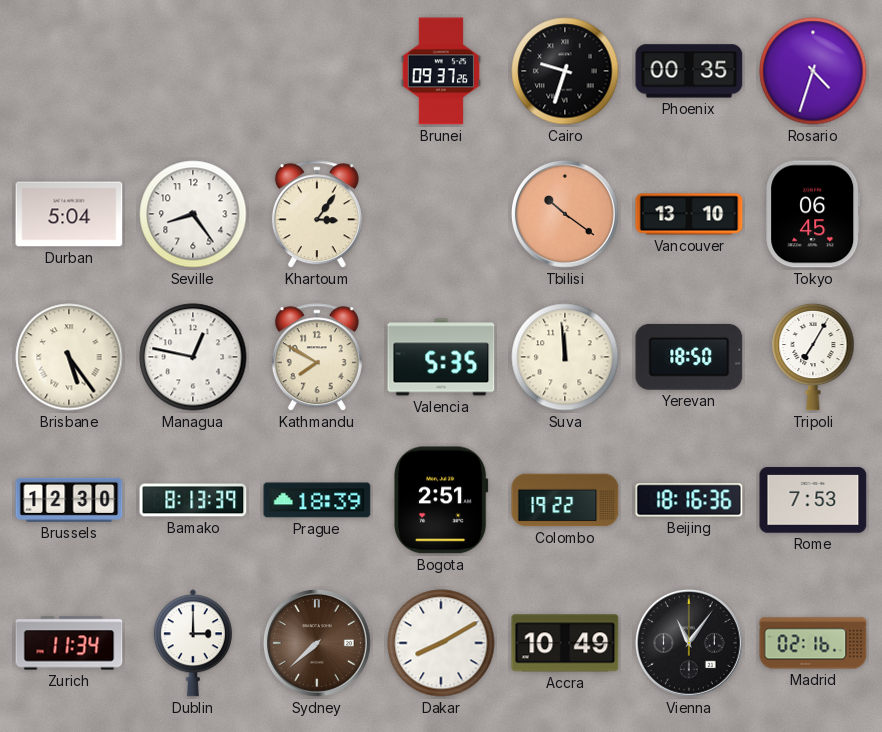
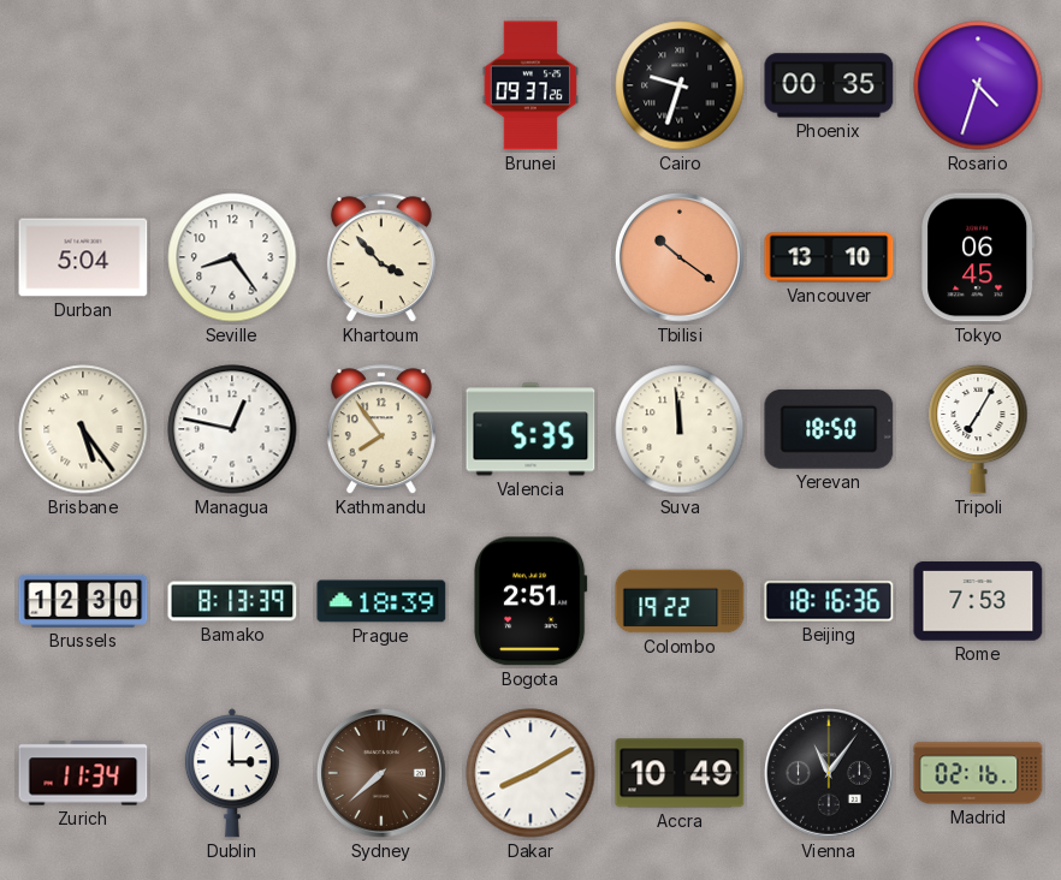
Khartoum: 3:06 -> 3:53 (381, 258)
Kathmandu: 7:50 -> 7:54 (381, 430)
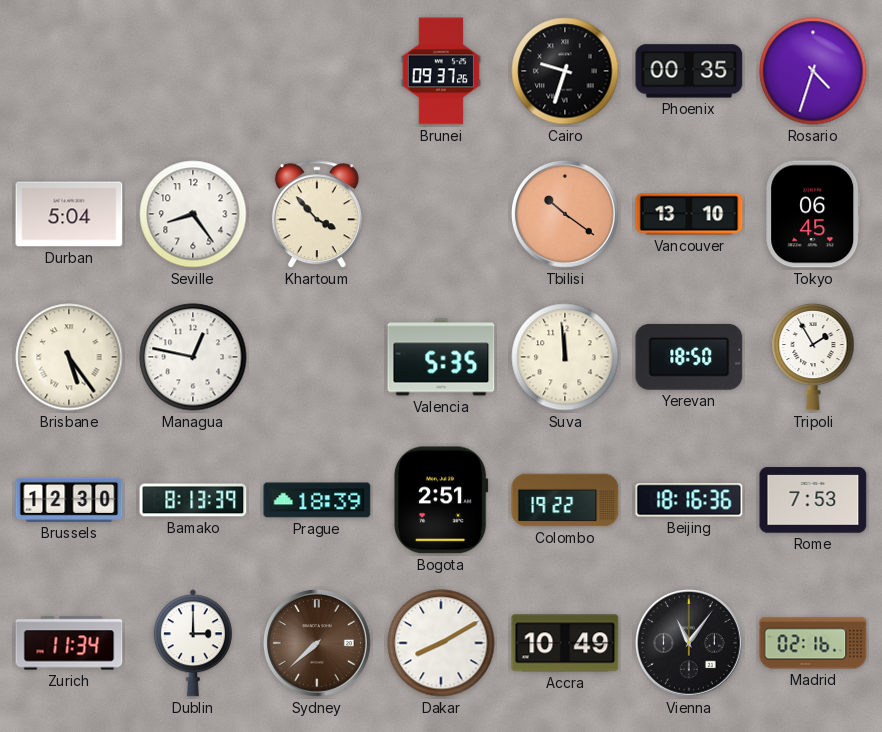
Kathmandu: 7:54 -> none (381, 430)
Tripoli: 7:05 -> 1:55 (813, 357)
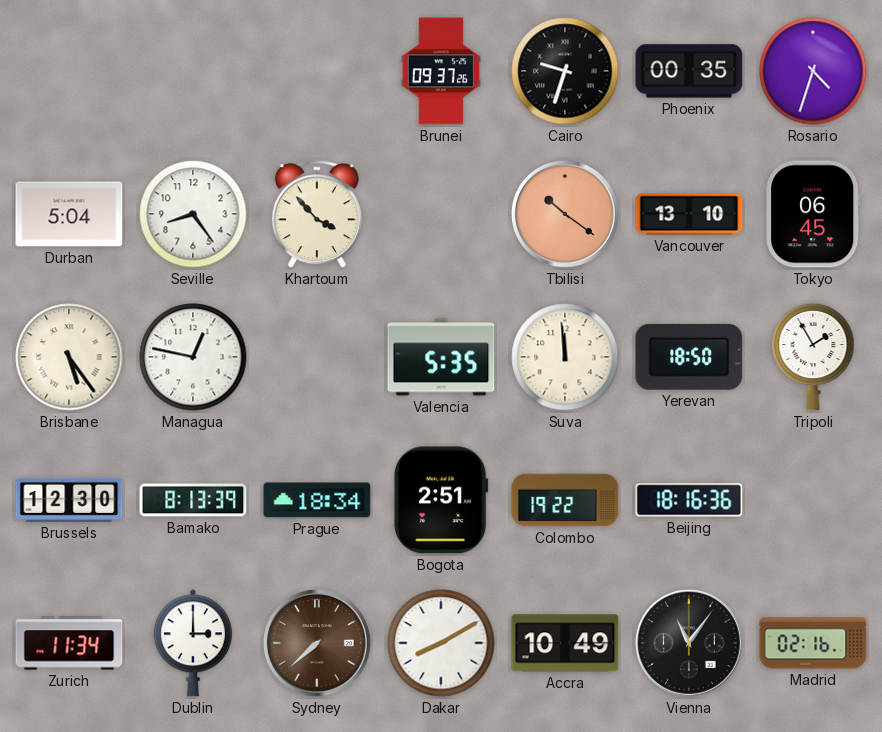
Prague: 18:39 -> 18:34 (317, 500)
Rome: 7:53 -> none (813, 500)
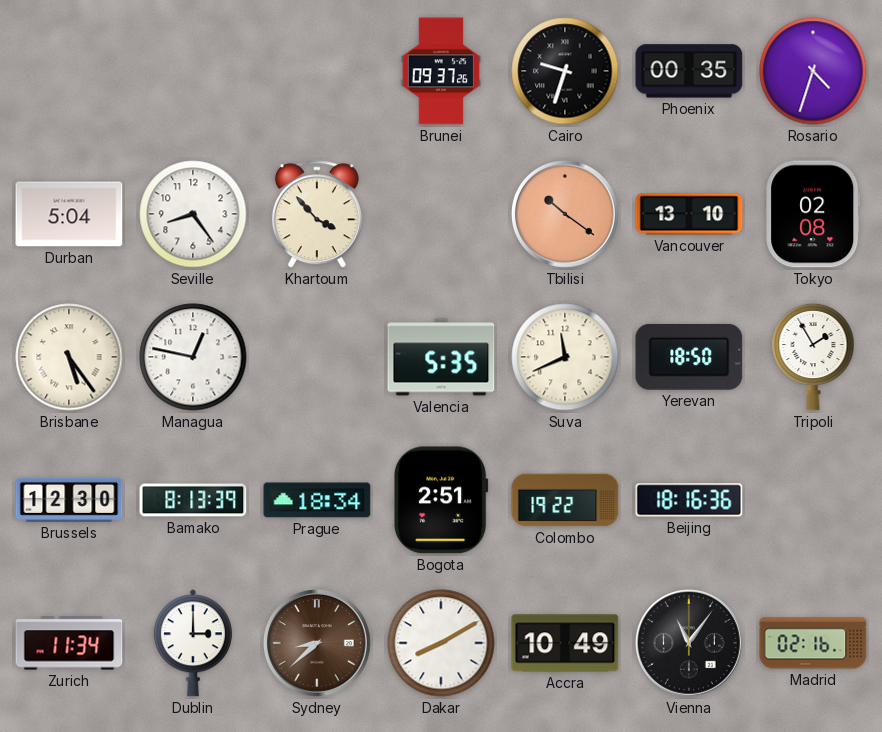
Tokyo: 06:45 -> 02:08 (813, 214)
Suva: 11:59 -> 11:41 (565, 357)
Sydney: 7:38 -> 8:38 (318, 644)
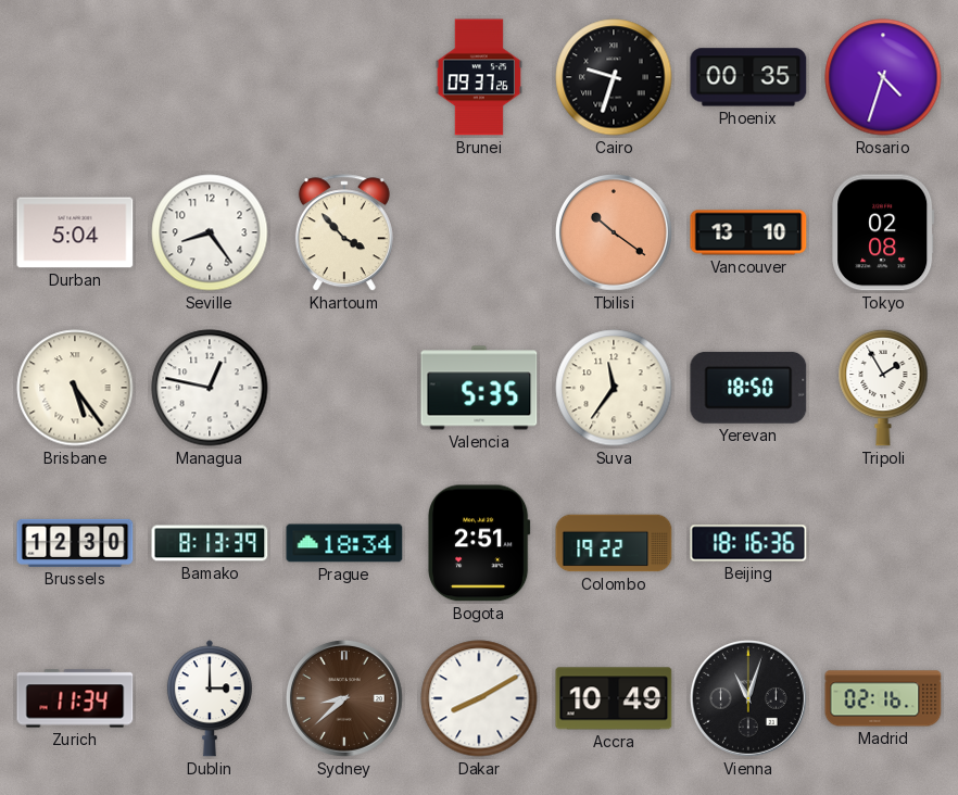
Suva: 11:41 -> 11:36 (614, 388)
Vienna: 11:06 -> 11:03 (749, 699)
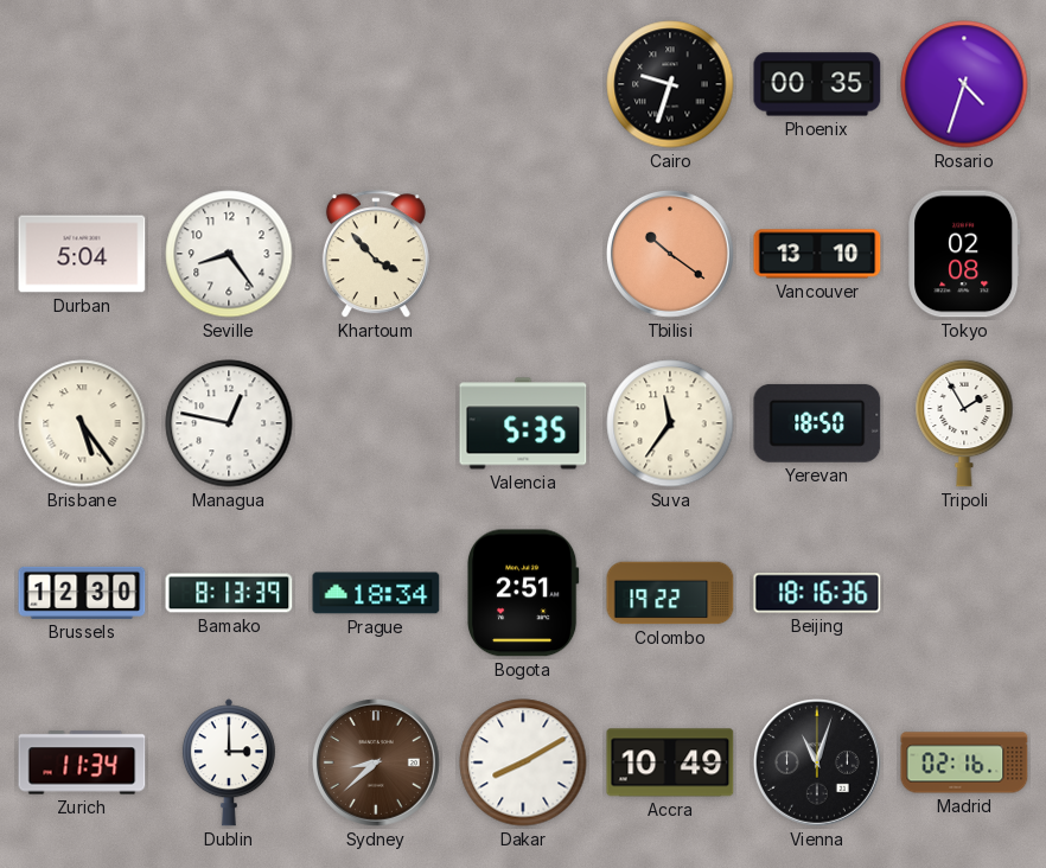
Brunei: 09:37 -> none (479, 77)
